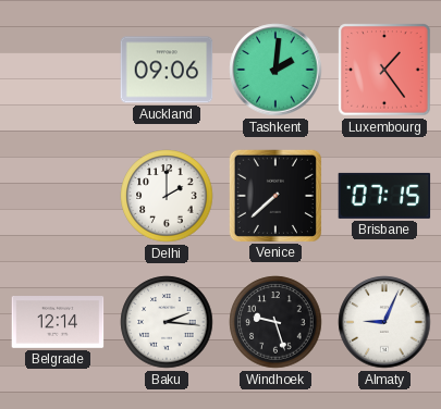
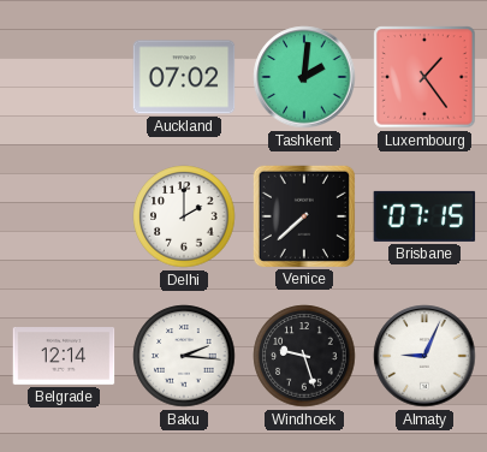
Auckland: 09:06 -> 07:02 (184, 77)
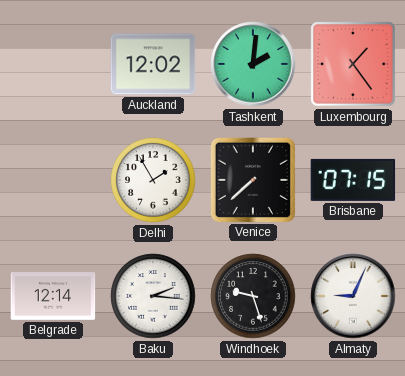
Auckland: 07:02 -> 12:02 (153, 64)
Delhi: 2:00 -> 1:55 (153, 180)
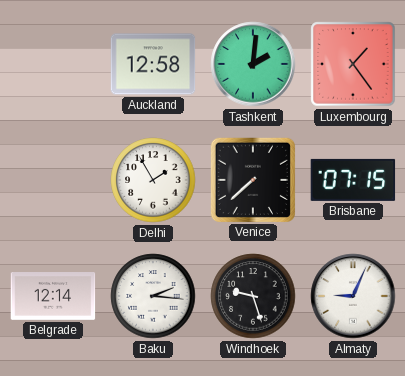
Auckland: 12:02 -> 12:58 (153, 64)
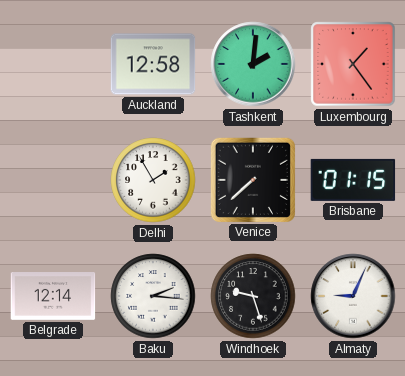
Brisbane: 07:15 -> 01:15 (353, 180)
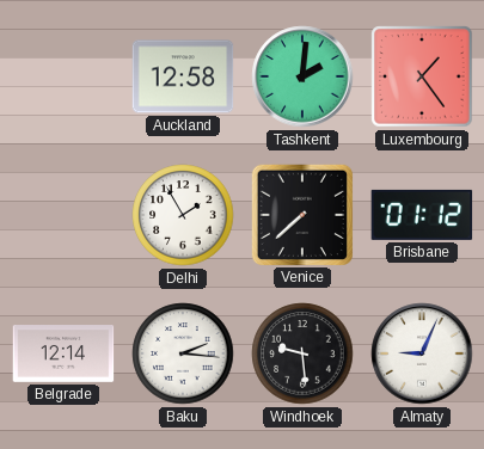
Brisbane: 01:15 -> 01:12 (422, 215)
Windhoek: 9:27 -> 9:29 (302, 353)
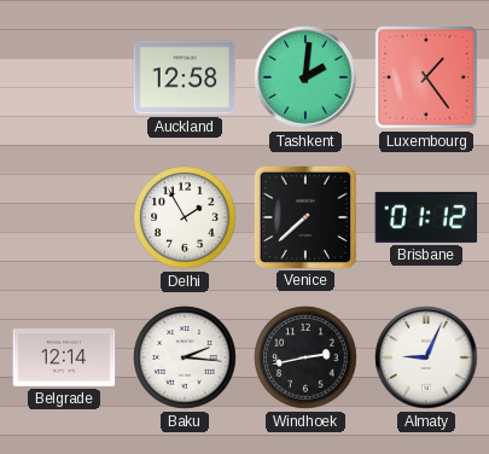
Windhoek: 9:29 -> 2:43 (305, 357)
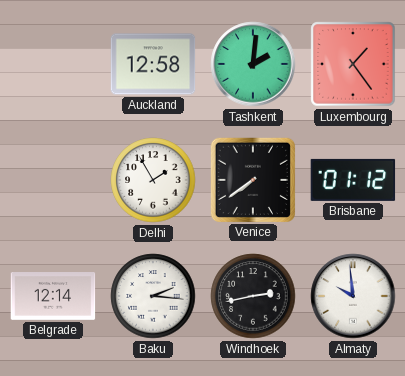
Venice: 7:38 -> 7:39 (252, 179)
Almaty: 9:04 -> 9:59 (353, 296)
